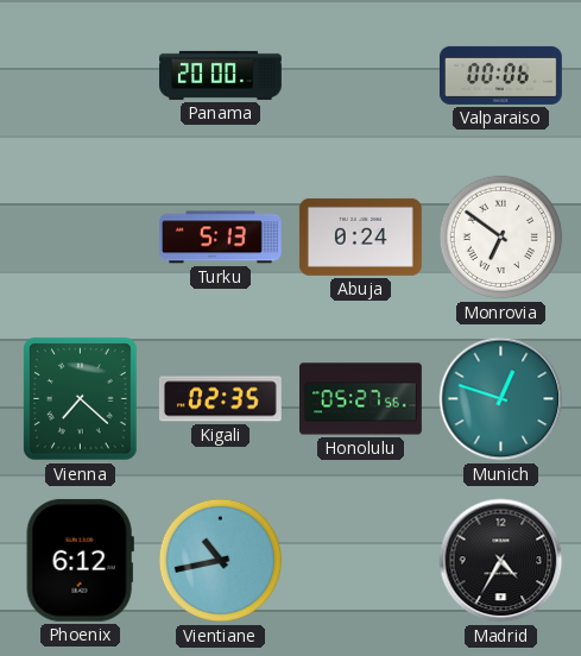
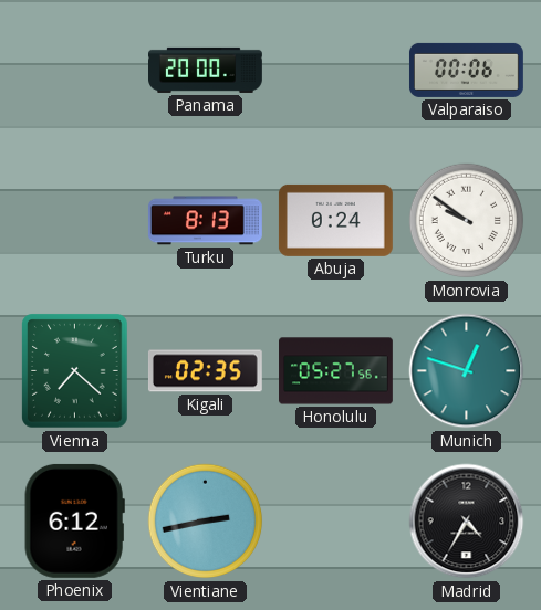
Turku: 5:13 -> 8:13 (205, 221)
Monrovia: 6:51 -> 9:51 (467, 221)
Vientiane: 10:43 -> 2:43 (206, 522)
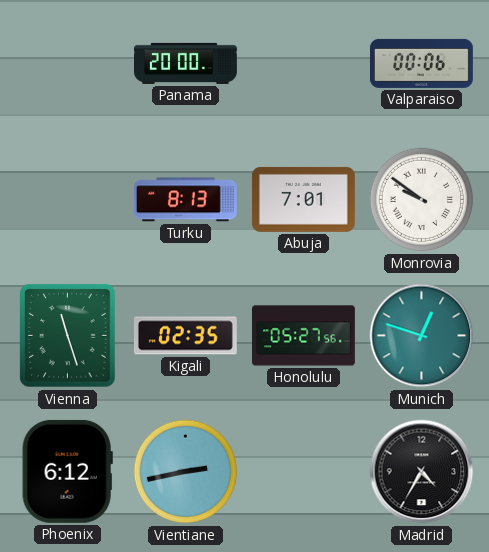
Abuja: 0:24 -> 7:01 (303, 199)
Vienna: 7:22 -> 11:27 (68, 336)
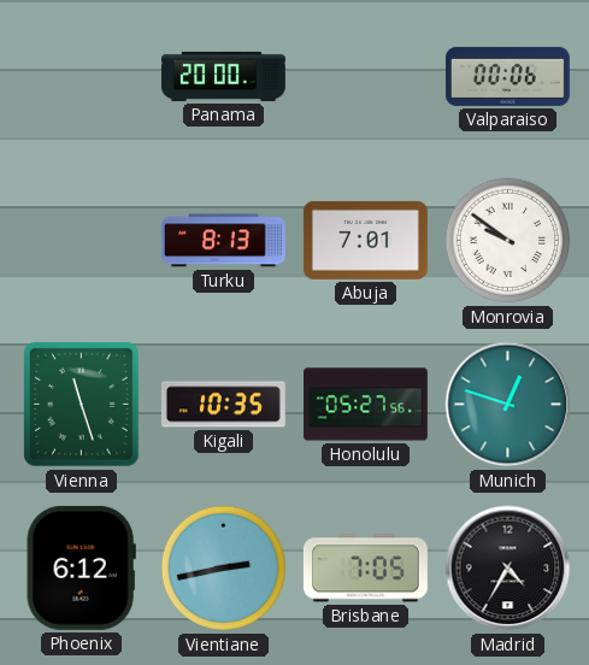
Kigali: 02:35 -> 10:35 (223, 405)
Brisbane: none -> 7:05 (365, 569)
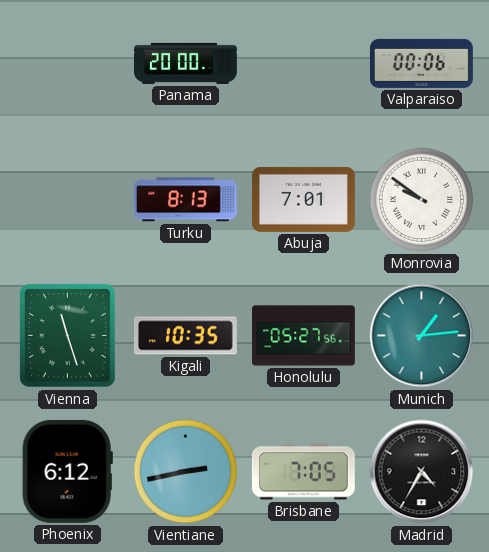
Munich: 12:48 -> 1:14 (422, 336)
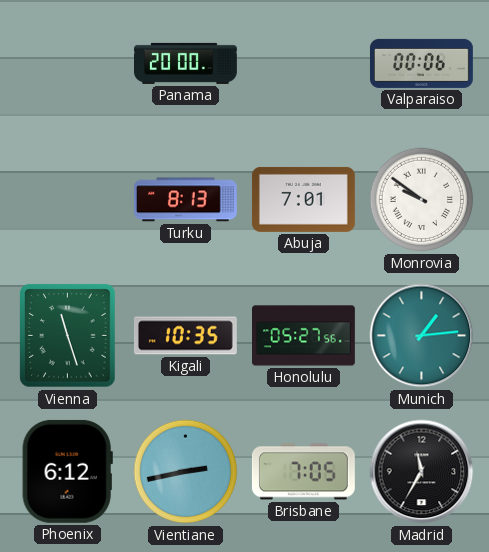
Madrid: 4:35 -> 11:35 (422, 472)
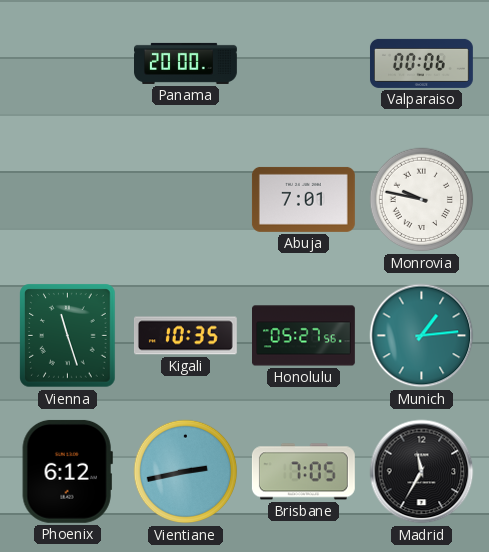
Turku: 8:13 -> none (185, 200)
Monrovia: 9:51 -> 9:47 (422, 200)
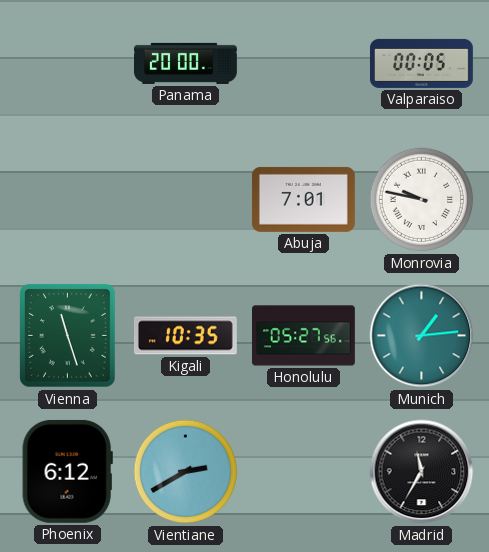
Valparaiso: 00:06 -> 00:05 (421, 63)
Vientiane: 2:43 -> 2:40 (186, 472)
Brisbane: 7:05 -> none (303, 472)
